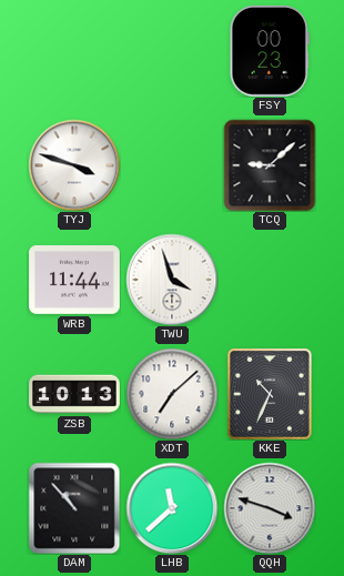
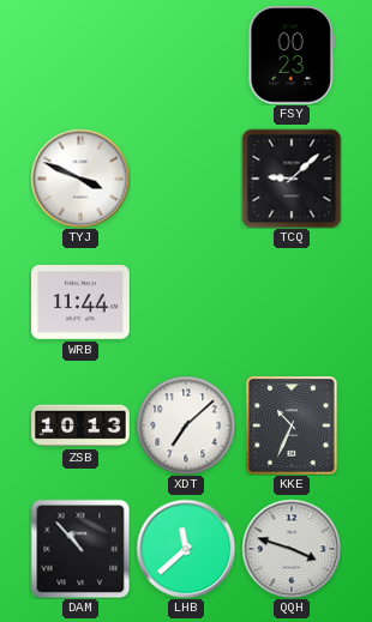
TYJ: 3:48 -> 3:49 (80, 179)
TWU: 3:57 -> none (172, 280)
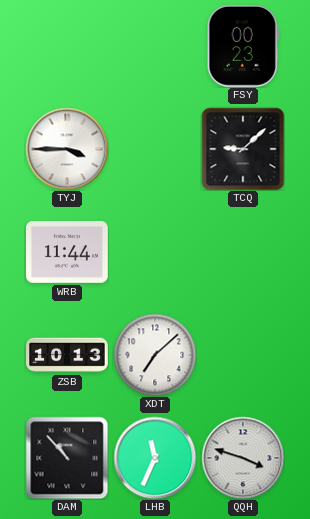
TYJ: 3:49 -> 3:45 (67, 149)
KKE: 10:34 -> none (293, 425)
LHB: 11:38 -> 11:34 (155, 458)
